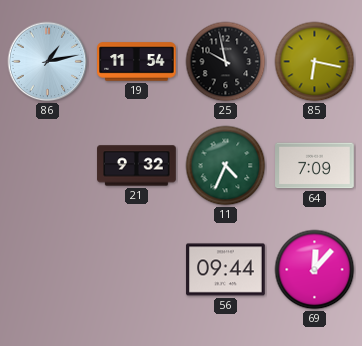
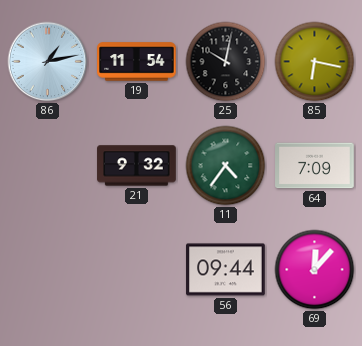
25: 9:58 -> 10:02 (226, 62)
11: 4:34 -> 4:36 (226, 166)
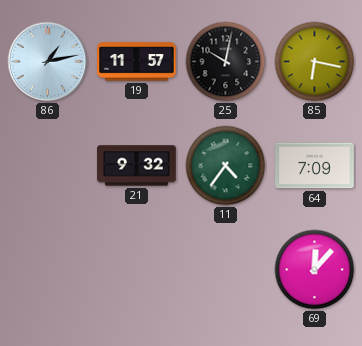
19: 11:54 -> 11:57 (137, 62)
56: 09:44 -> none (226, 270)
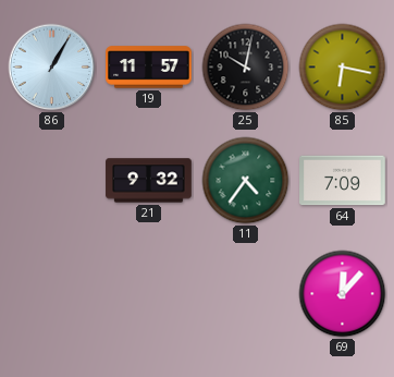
86: 1:13 -> 1:05 (52, 68)
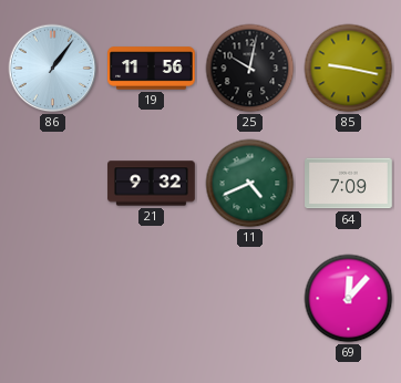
86: 1:05 -> 1:06 (53, 69)
19: 11:57 -> 11:56 (152, 69)
85: 6:17 -> 9:17 (349, 69)
11: 4:36 -> 4:41 (250, 184)
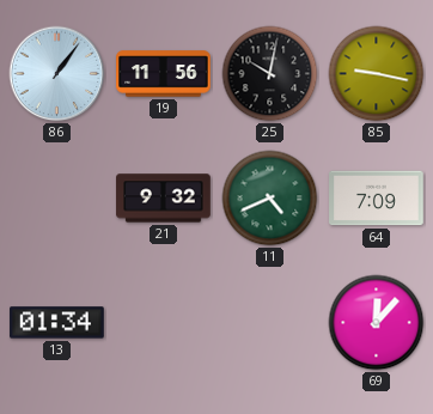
13: none -> 01:34 (57, 323)
